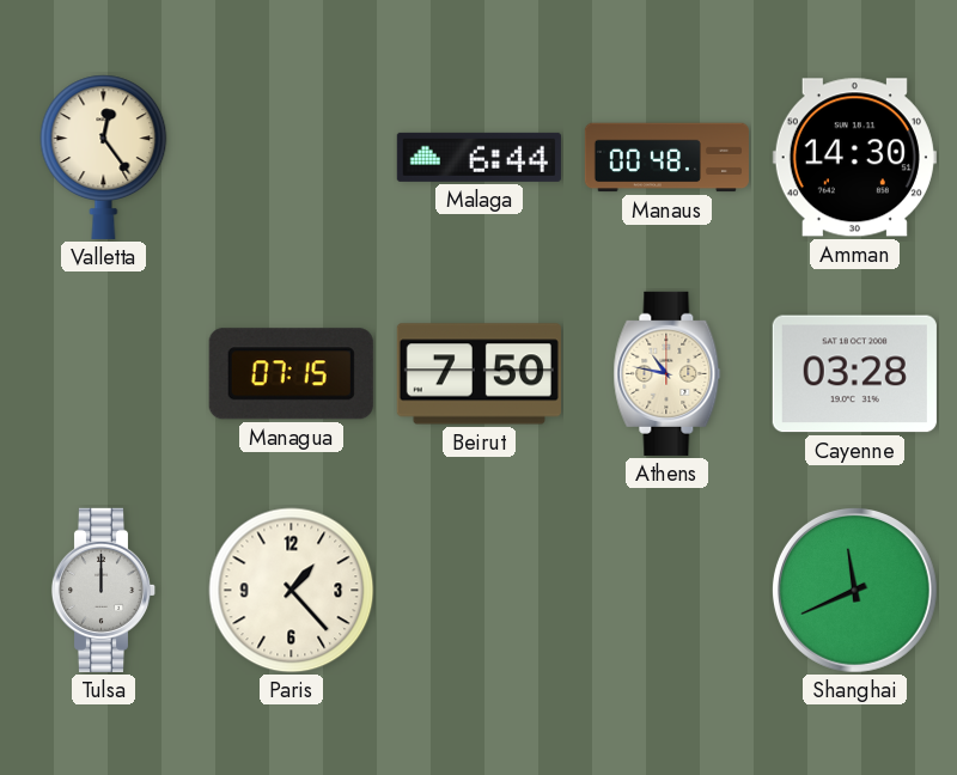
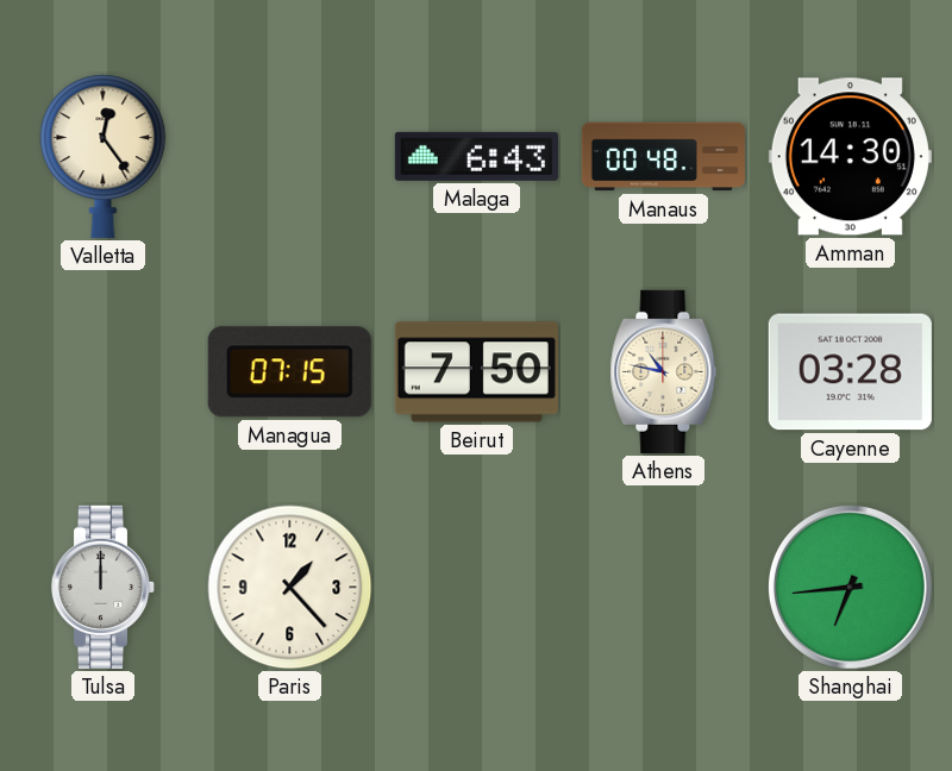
Malaga: 6:44 -> 6:43 (476, 156)
Shanghai: 11:41 -> 6:44 (850, 587)
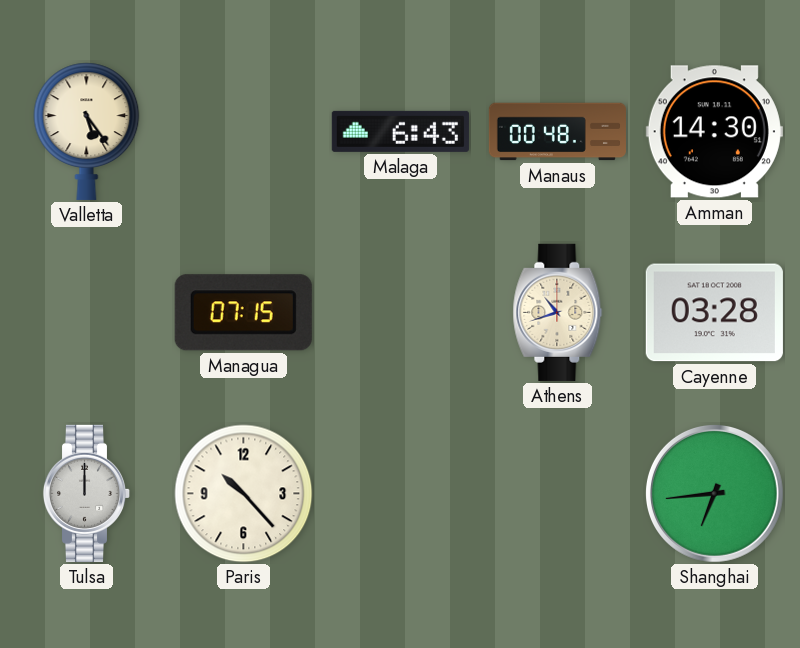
Valletta: 12:24 -> 5:24 (87, 131)
Beirut: 7:50 -> none (476, 372)
Athens: 10:47 -> 10:42 (558, 312)
Paris: 1:23 -> 10:23 (244, 494)
